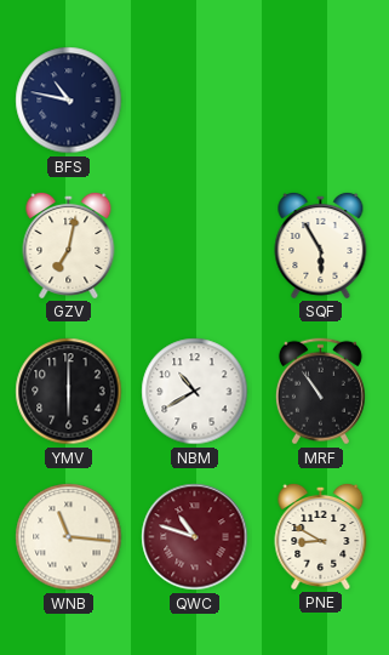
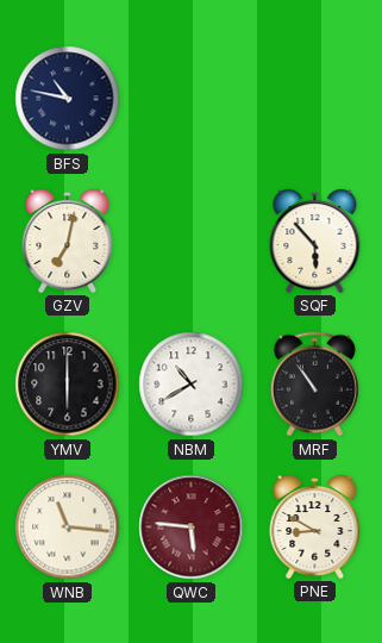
SQF: 5:55 -> 5:53 (315, 241)
QWC: 10:48 -> 5:46 (192, 527)
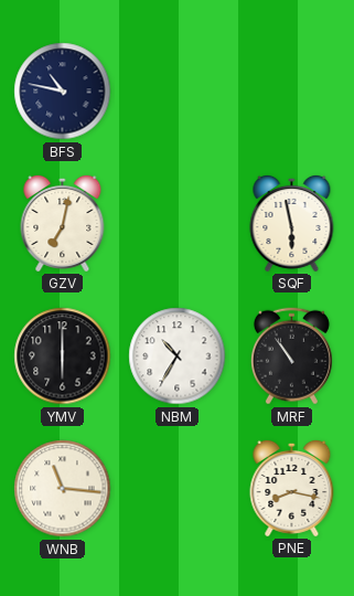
SQF: 5:53 -> 5:58 (292, 223)
NBM: 10:40 -> 10:35 (178, 356)
QWC: 5:46 -> none (192, 527)
PNE: 8:50 -> 8:17 (292, 488)
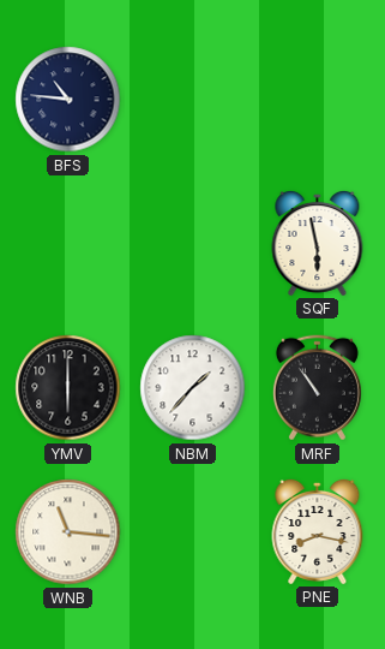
BFS: 10:47 -> 10:46 (68, 100)
GZV: 7:02 -> none (63, 223)
NBM: 10:35 -> 1:37 (193, 388)
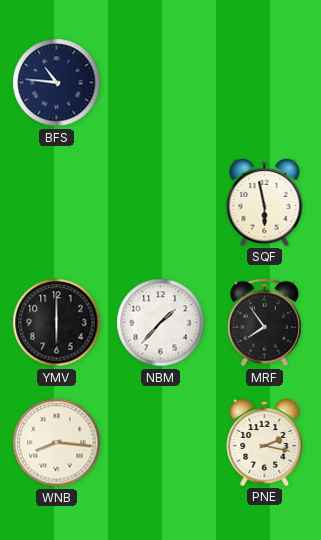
MRF: 10:54 -> 7:54 (264, 323)
WNB: 11:16 -> 8:16 (57, 443)
PNE: 8:17 -> 2:17 (265, 442)
